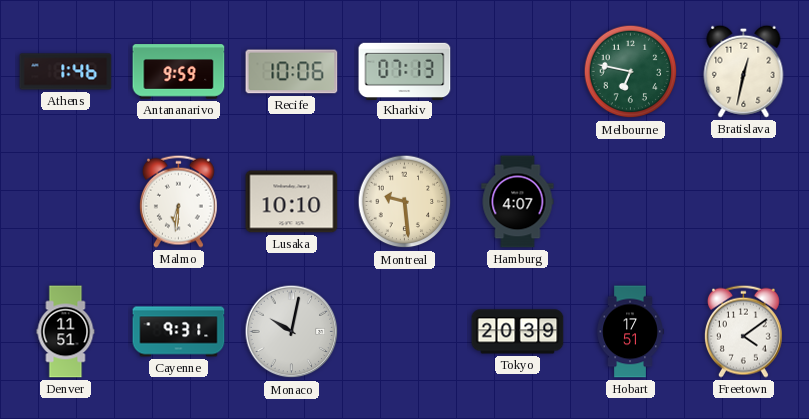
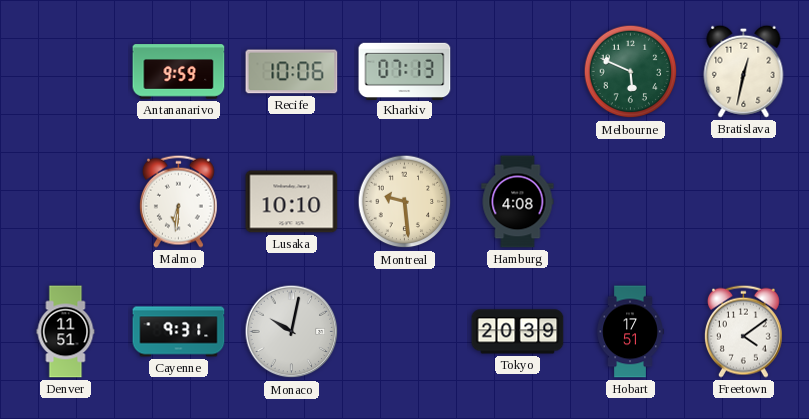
Athens: 1:46 -> none (66, 72)
Melbourne: 6:47 -> 5:49 (631, 72)
Hamburg: 4:07 -> 4:08 (518, 202)
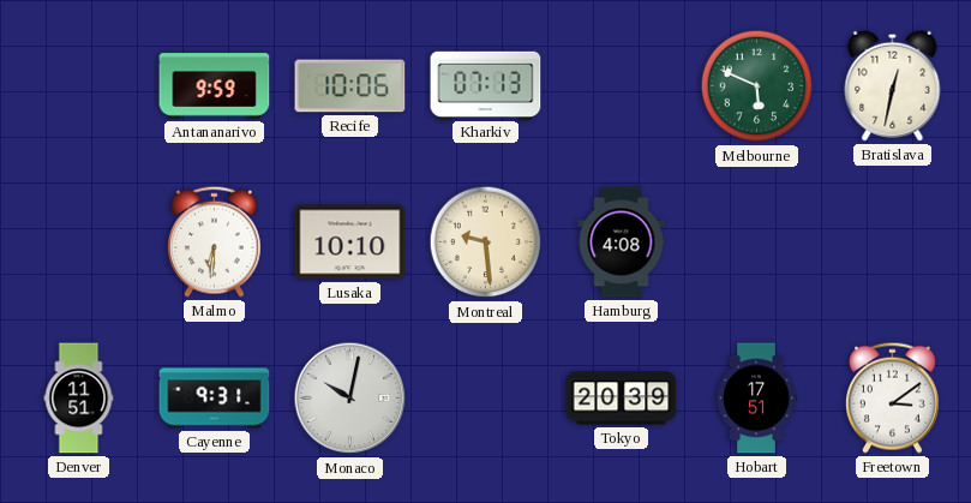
Freetown: 4:09 -> 3:09 (892, 397)
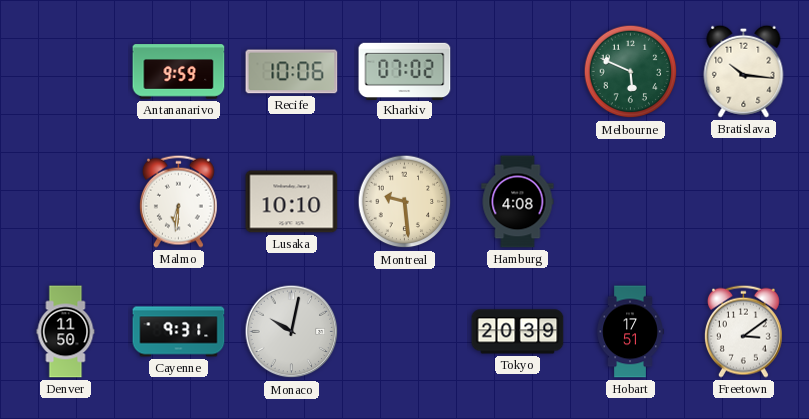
Kharkiv: 07:13 -> 07:02 (405, 71)
Bratislava: 12:32 -> 10:16 (744, 71)
Denver: 11:51 -> 11:50 (66, 332)
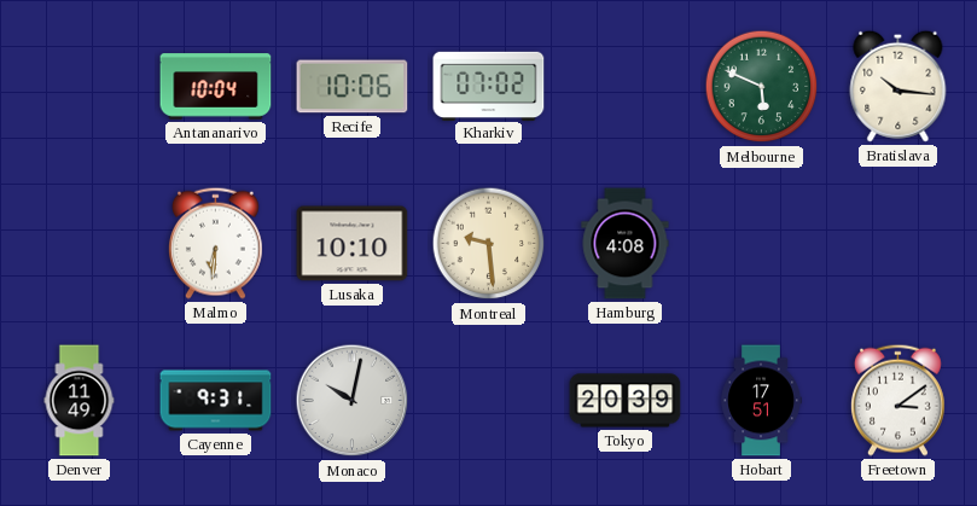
Antananarivo: 9:59 -> 10:04 (216, 87)
Denver: 11:50 -> 11:49 (80, 401)
